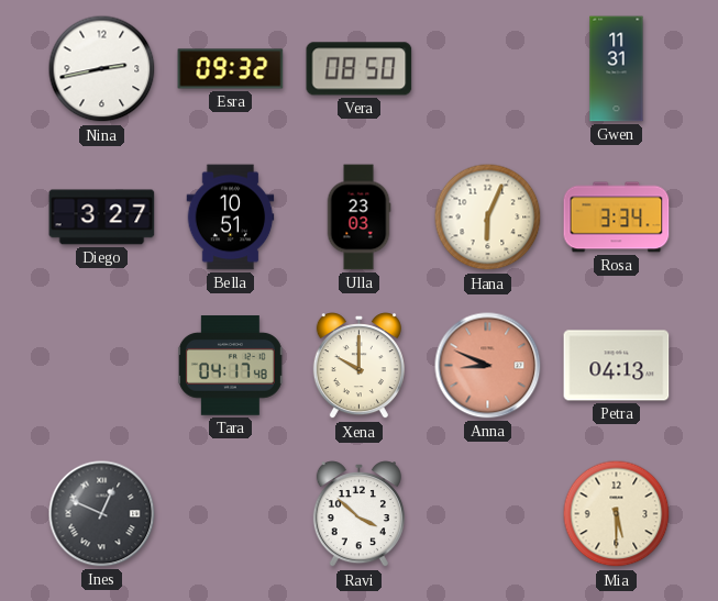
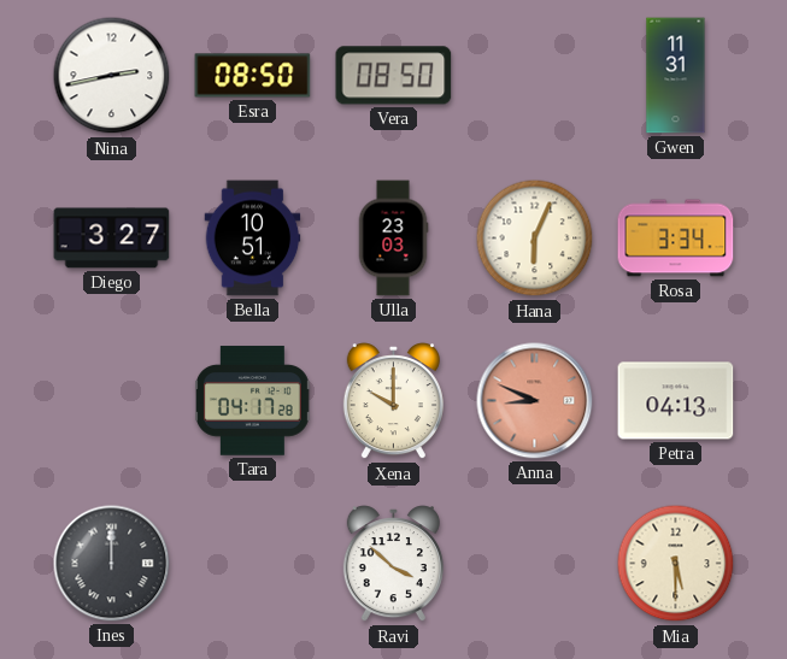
Esra: 09:32 -> 08:50 (253, 76)
Tara: 04:17:48 -> 04:17:28 (252, 401)
Ines: 12:49 -> 12:00 (112, 564)
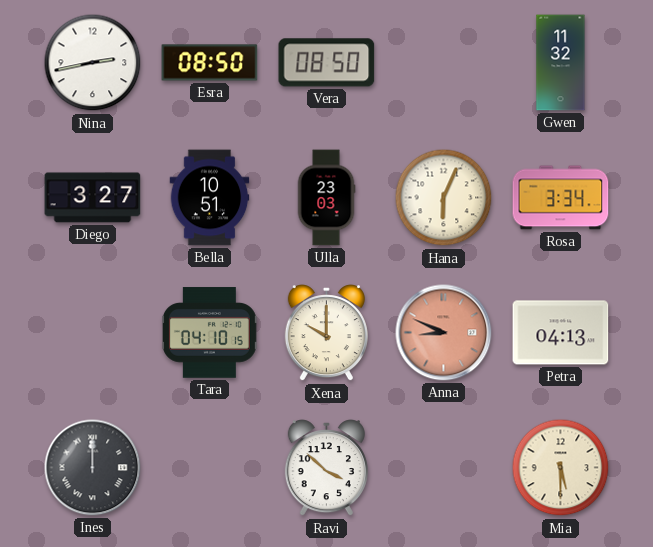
Gwen: 11:31 -> 11:32 (561, 63)
Tara: 04:17 -> 04:10 (209, 333)
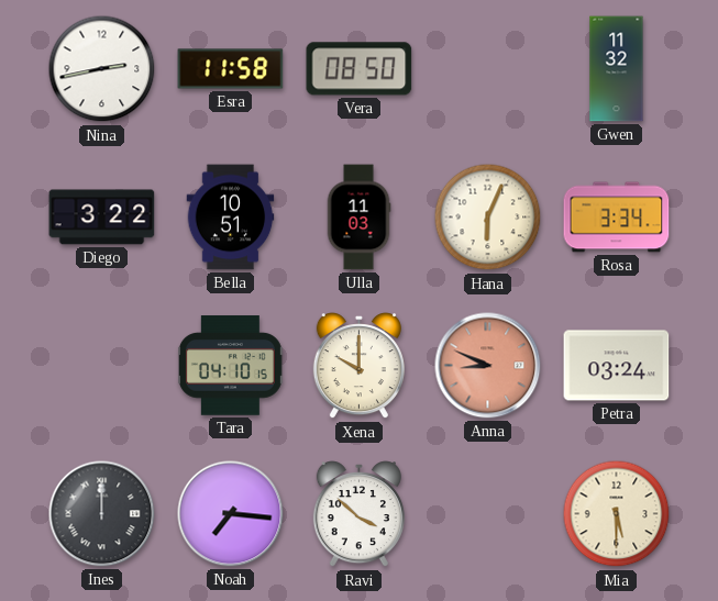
Esra: 08:50 -> 11:58 (231, 69)
Diego: 3:27 -> 3:22 (102, 218)
Ulla: 23:03 -> 11:03 (358, 218)
Petra: 04:13 -> 03:24 (617, 366)
Noah: none -> 7:16 (231, 514)
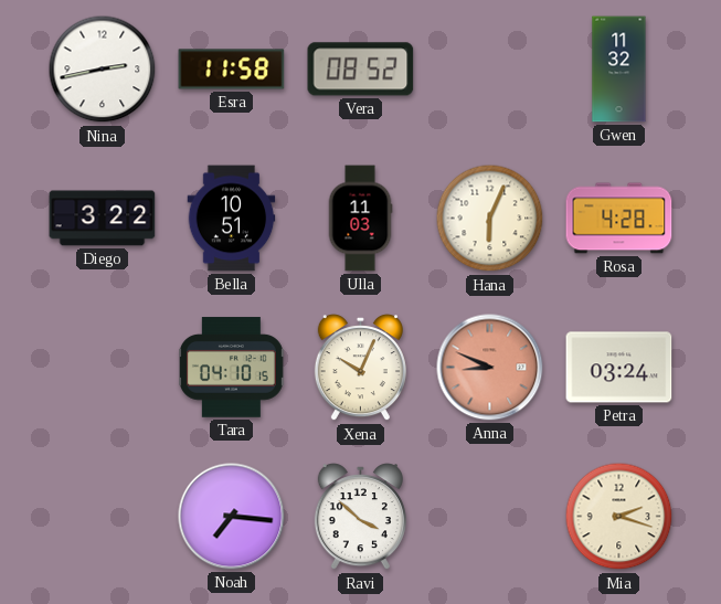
Vera: 08:50 -> 08:52 (361, 70)
Rosa: 3:34 -> 4:28 (619, 219)
Xena: 10:00 -> 10:04 (360, 368)
Ines: 12:00 -> none (102, 514)
Mia: 5:30 -> 2:18 (619, 517)
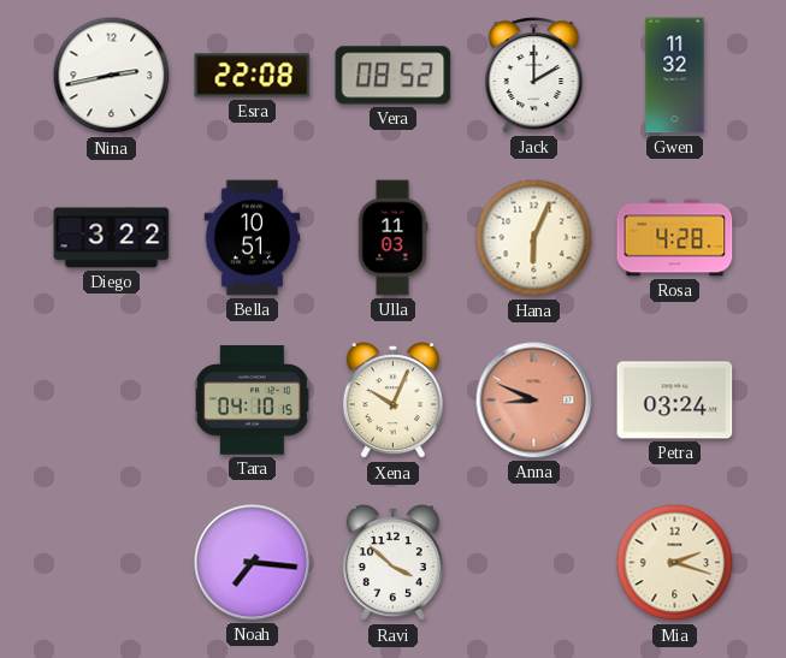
Esra: 11:58 -> 22:08 (253, 76)
Jack: none -> 2:00 (534, 76)
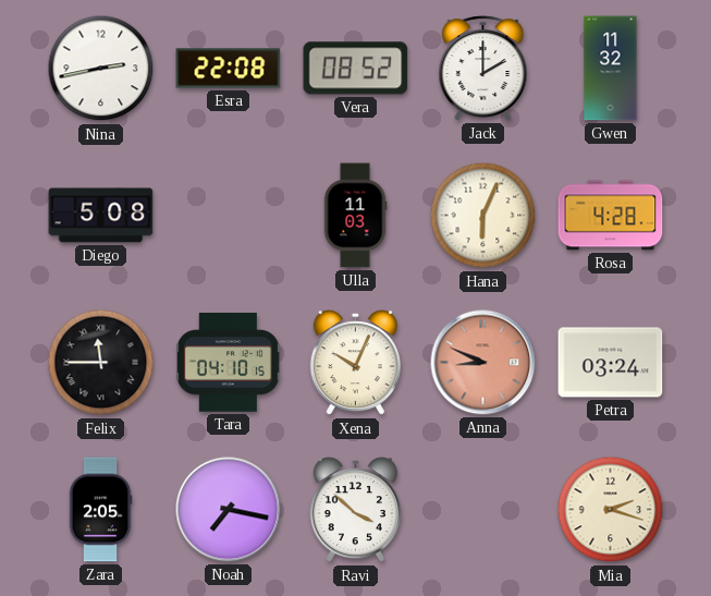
Diego: 3:22 -> 5:08 (101, 216)
Bella: 10:51 -> none (253, 238)
Felix: none -> 11:45 (101, 363)
Zara: none -> 2:05 (100, 510)
Noah: 7:16 -> 7:17 (229, 510)
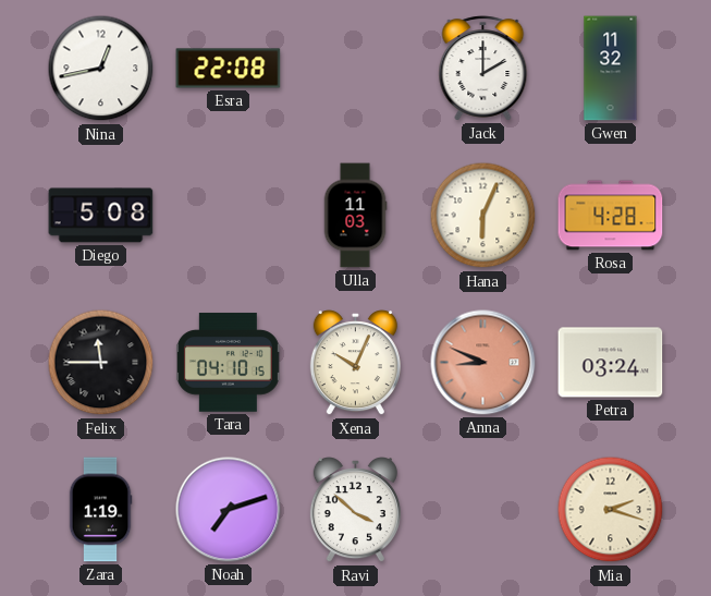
Nina: 2:43 -> 12:43 (101, 69)
Vera: 08:52 -> none (356, 69)
Zara: 2:05 -> 1:19 (100, 510)
Noah: 7:17 -> 7:12 (229, 510)
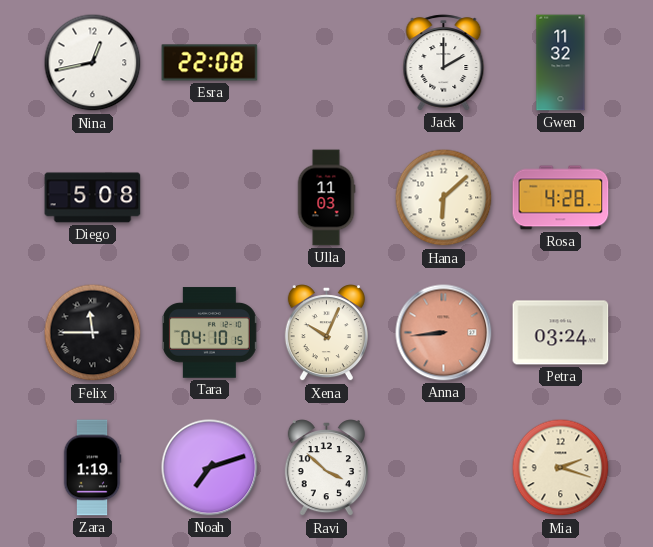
Hana: 6:04 -> 6:08 (444, 198)
Anna: 8:49 -> 8:44 (444, 333)
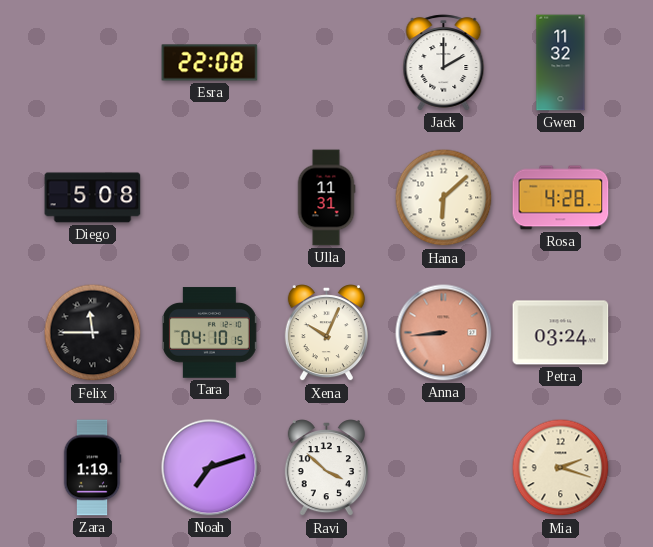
Nina: 12:43 -> none (93, 63)
Ulla: 11:03 -> 11:31 (326, 198)
